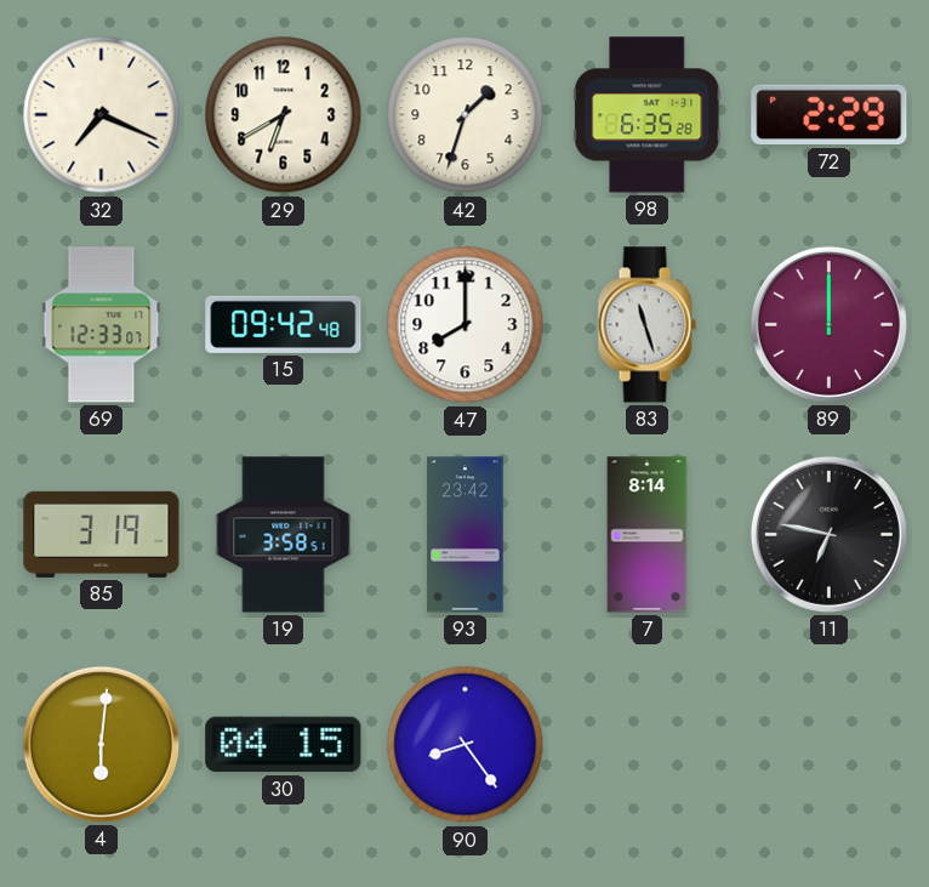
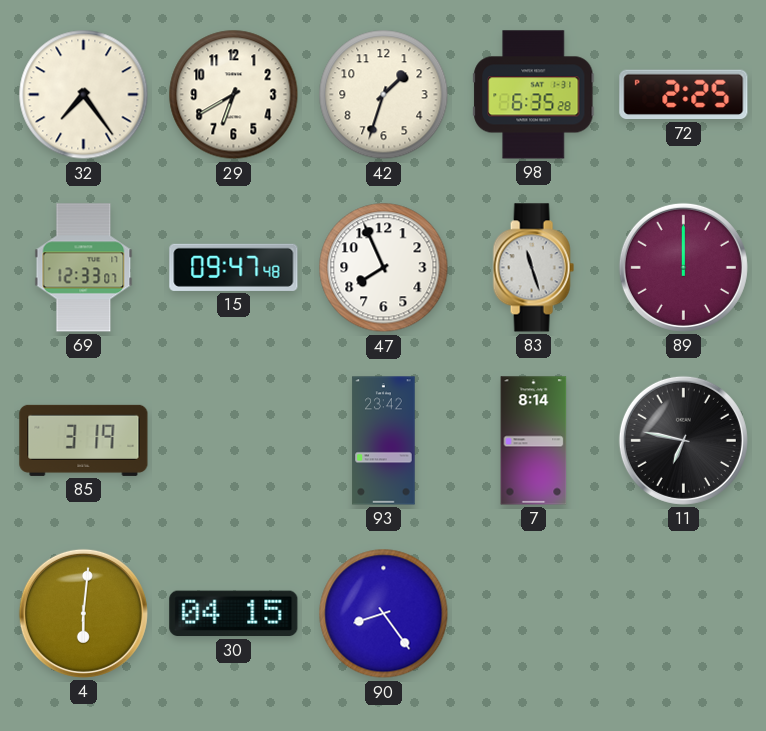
32: 7:19 -> 7:24 (84, 95)
72: 2:29 -> 2:25 (684, 95)
15: 09:42 -> 09:47 (234, 267)
47: 8:00 -> 7:56 (384, 268)
19: 3:58 -> none (284, 535)
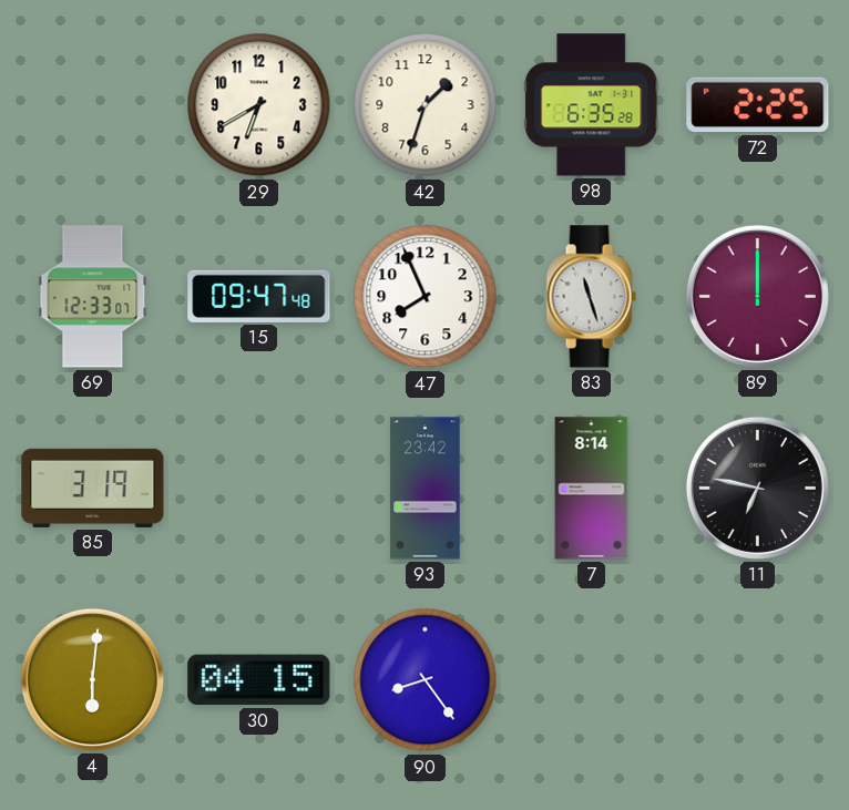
32: 7:24 -> none (84, 95)
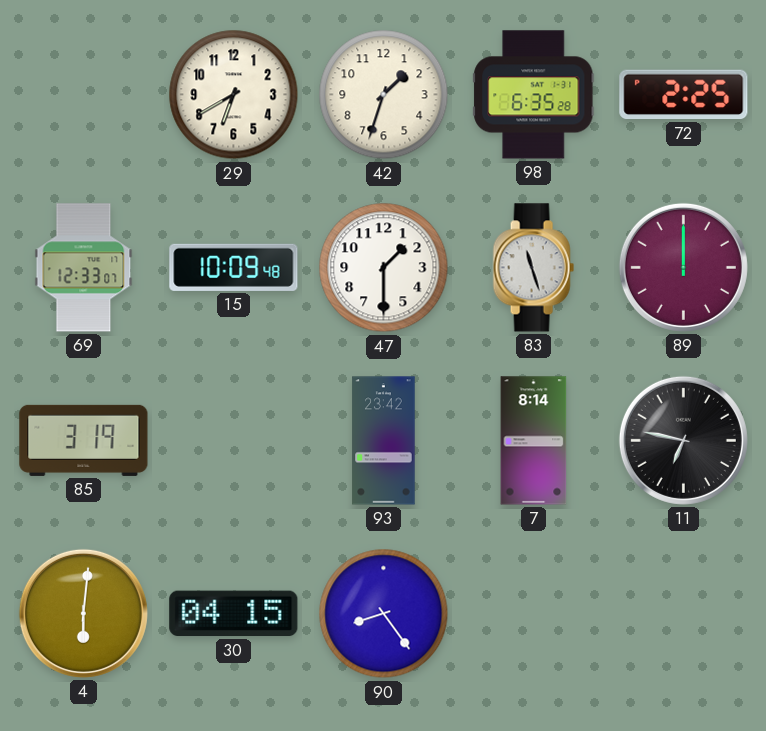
15: 09:47 -> 10:09 (234, 267)
47: 7:56 -> 1:30 (384, 268)
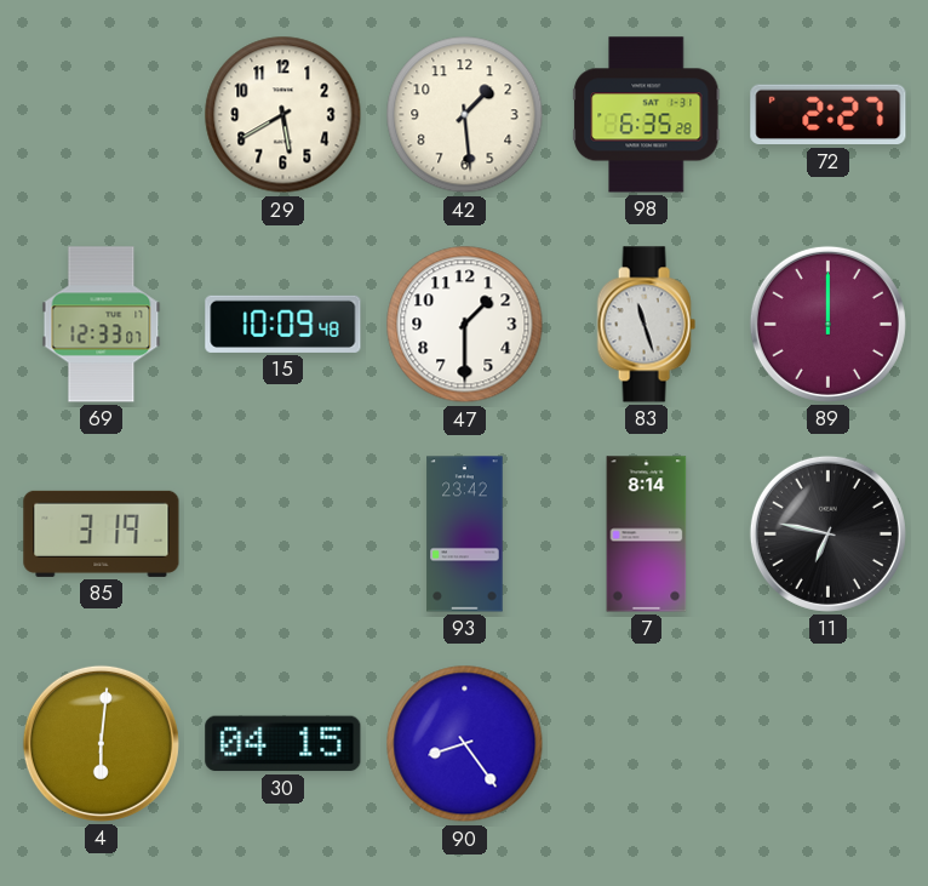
29: 6:40 -> 5:40 (283, 115)
42: 1:33 -> 1:29 (465, 115)
72: 2:25 -> 2:27 (829, 115)
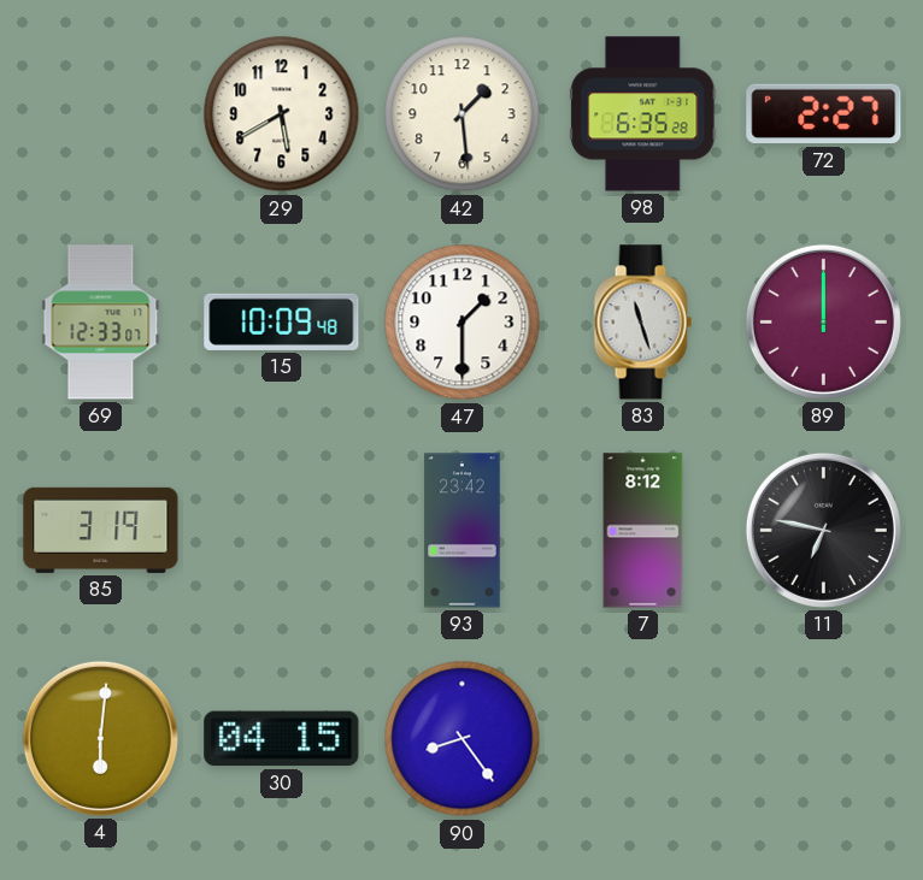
7: 8:14 -> 8:12 (643, 531)
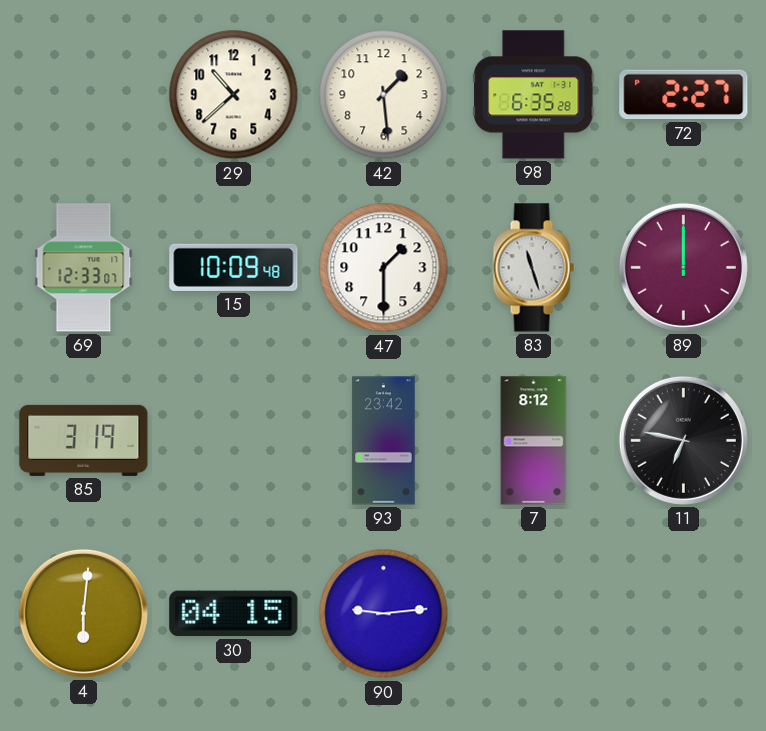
29: 5:40 -> 10:38 (234, 95)
90: 8:24 -> 9:14 (384, 614)
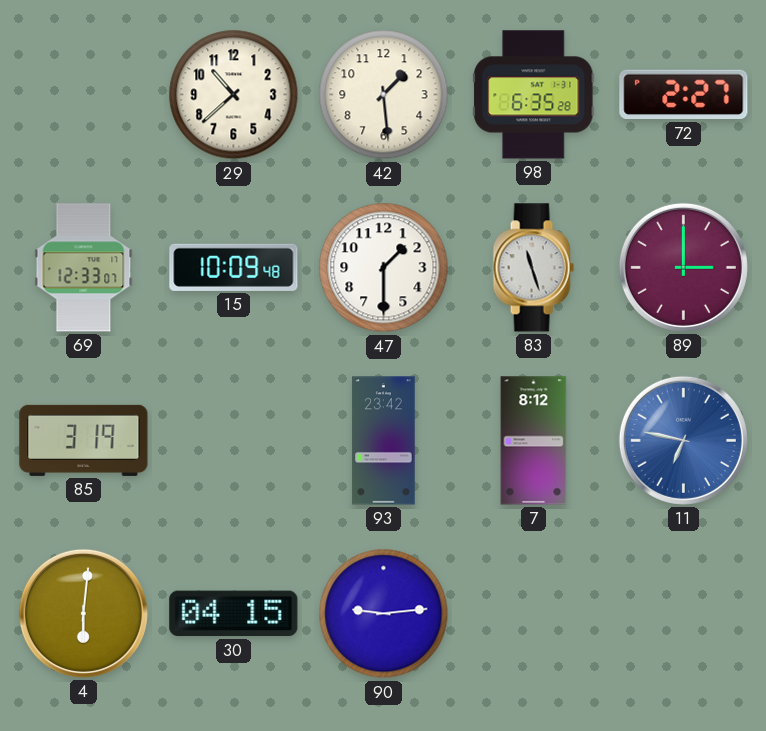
89: 12:00 -> 3:00 (683, 267)
11 dial: black -> blue (683, 440)
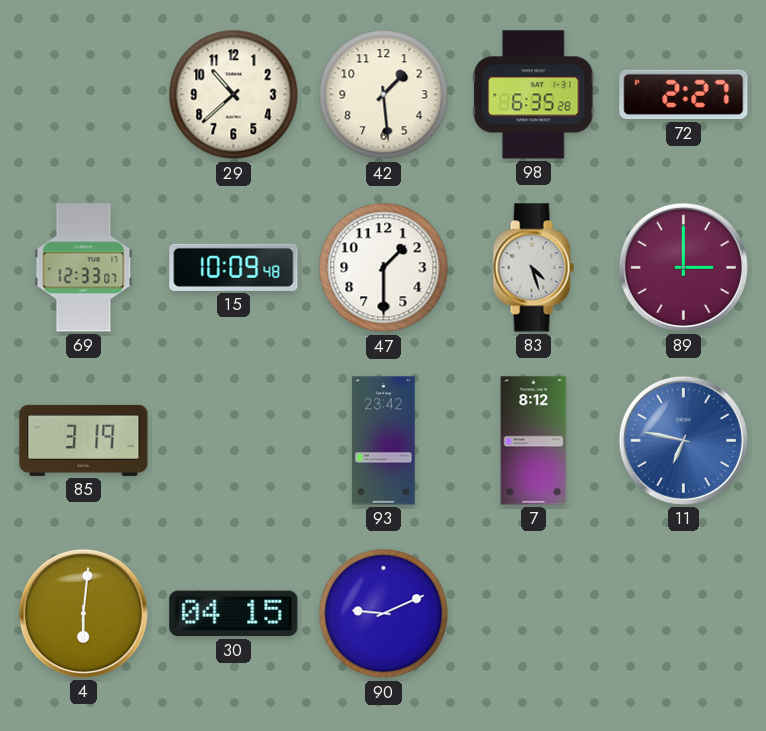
83: 11:27 -> 4:27 (533, 268)
90: 9:14 -> 9:11 (384, 614)
